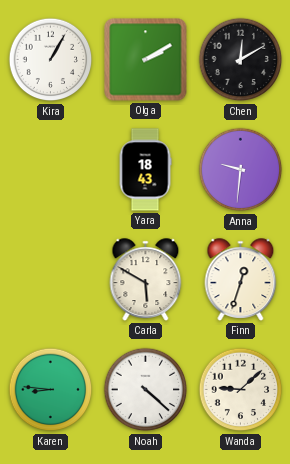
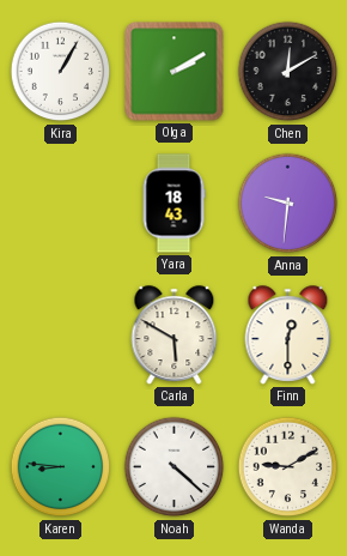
Finn: 12:33 -> 12:30 (288, 336)
Wanda: 9:08 -> 9:10 (288, 467)
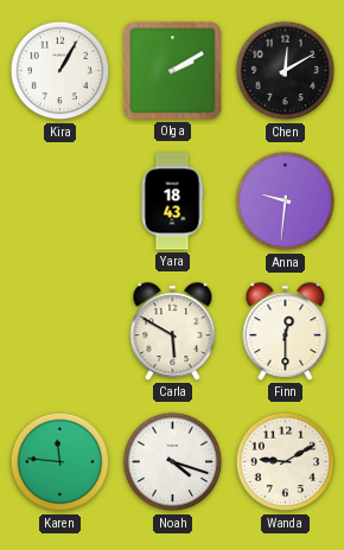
Karen: 8:46 -> 11:46 (60, 462)
Noah: 4:22 -> 4:18 (173, 462)
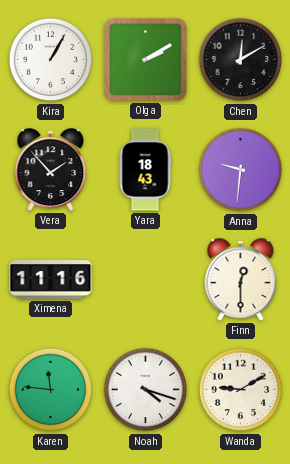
Vera: none -> 1:53 (51, 170)
Ximena: none -> 11:16 (51, 280)
Carla: 5:50 -> none (173, 332)
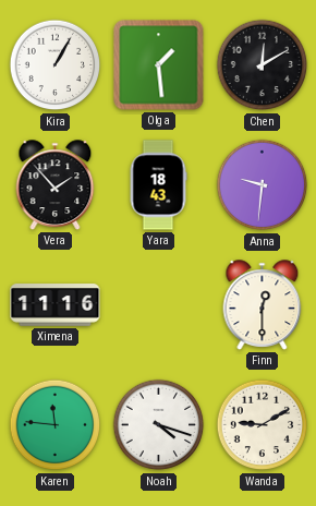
Olga: 2:10 -> 1:29 (159, 65)
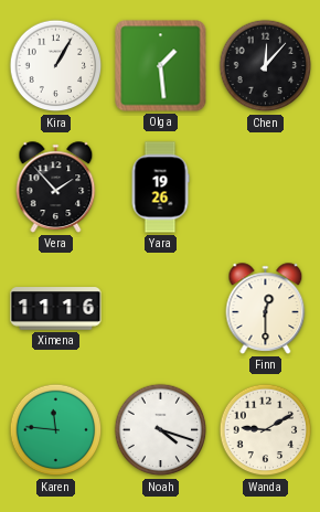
Chen: 12:10 -> 12:07 (266, 66)
Yara: 18:43 -> 19:26 (160, 188)
Anna: 9:31 -> none (263, 185)
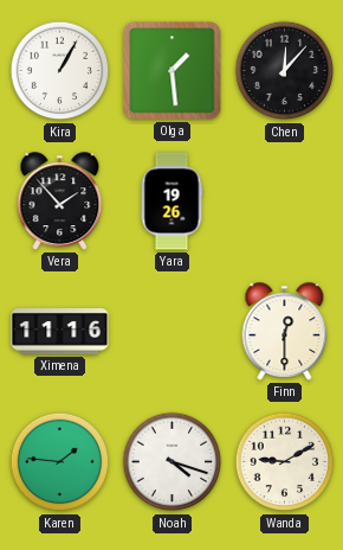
Karen: 11:46 -> 1:46 (60, 462)
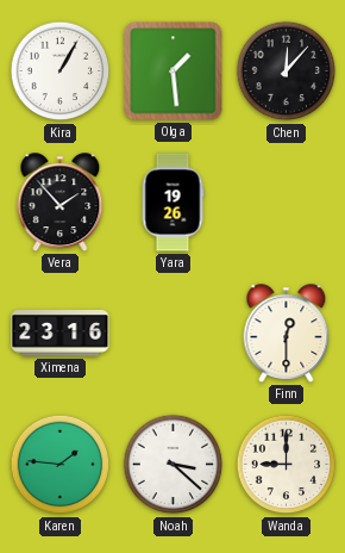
Ximena: 11:16 -> 23:16 (61, 334)
Noah: 4:18 -> 3:22 (174, 465)
Wanda: 9:10 -> 9:00 (287, 465)
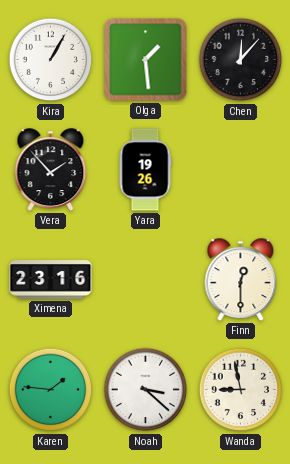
Wanda: 9:00 -> 8:58 (241, 390)
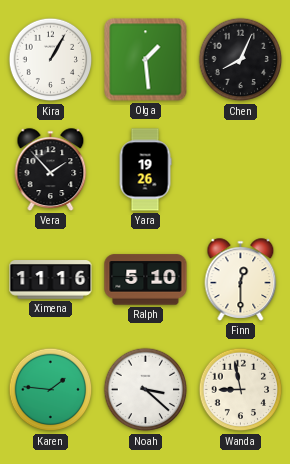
Chen: 12:07 -> 8:04 (241, 60)
Ximena: 23:16 -> 11:16 (51, 280)
Ralph: none -> 5:10 (146, 280)
